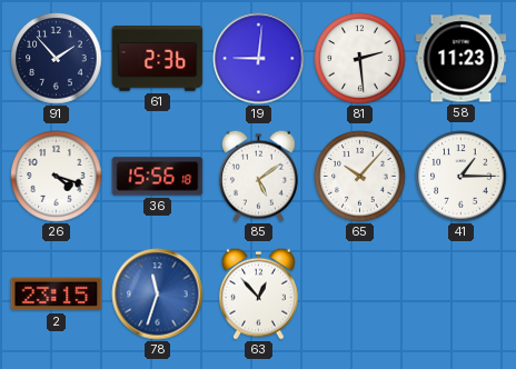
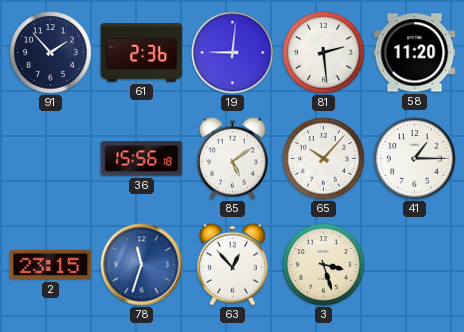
58: 11:23 -> 11:20 (415, 53)
26: 4:18 -> none (57, 177)
3: none -> 3:27 (324, 265)
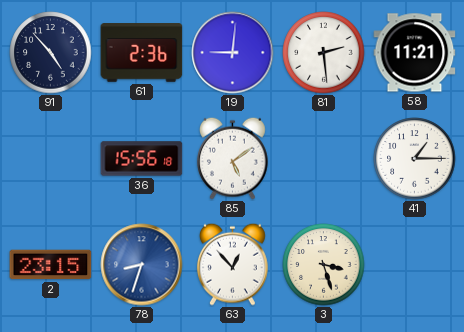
91: 1:53 -> 4:53 (51, 53)
58: 11:20 -> 11:21 (415, 53)
65: 10:07 -> none (324, 159)
78: 11:33 -> 8:33 (142, 265)
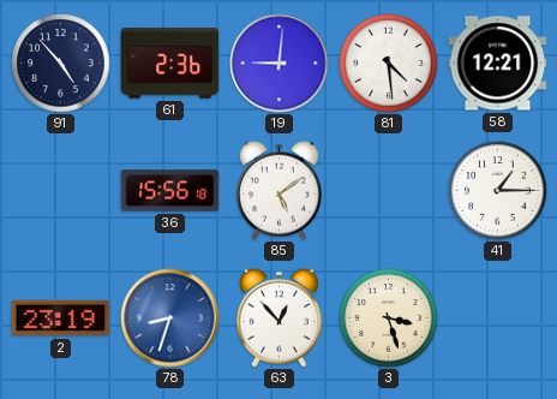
81: 2:29 -> 4:29 (389, 64)
58: 11:21 -> 12:21 (498, 64)
2: 23:15 -> 23:19 (61, 318)
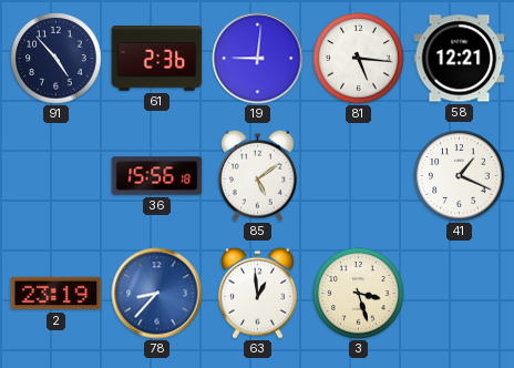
81: 4:29 -> 5:16 (359, 59)
41: 1:15 -> 1:19 (460, 176)
78: 8:33 -> 8:37 (157, 294)
63: 12:53 -> 12:59 (257, 293)
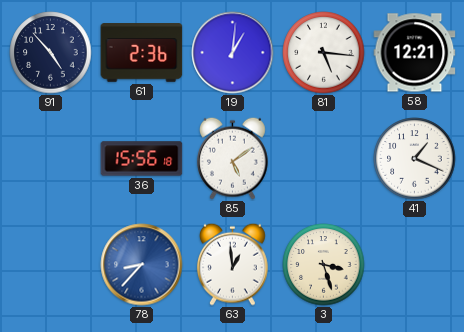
19: 9:01 -> 1:01 (233, 53)
2: 23:19 -> none (56, 294)
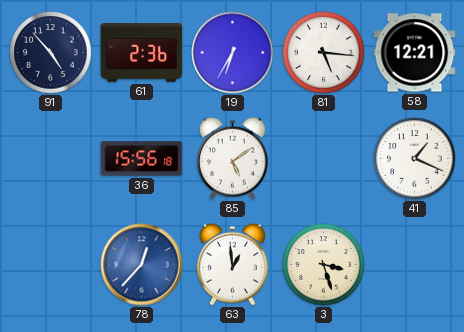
19: 1:01 -> 6:35 (233, 53)
78: 8:37 -> 12:37 (142, 265)
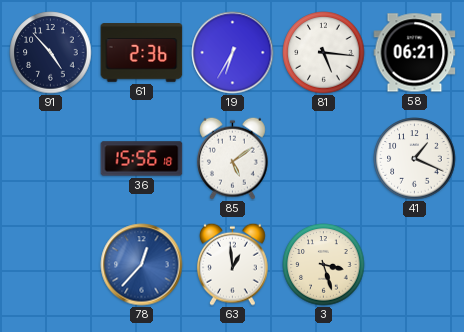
58: 12:21 -> 06:21 (415, 53)
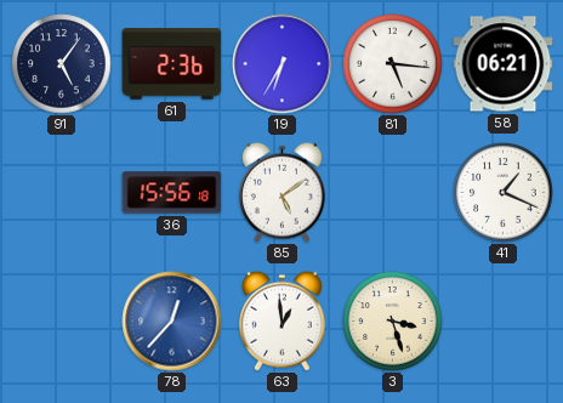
91: 4:53 -> 5:06 (62, 64)
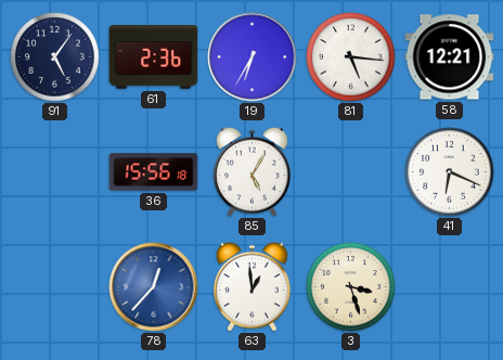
58: 06:21 -> 12:21 (450, 57)
85: 5:09 -> 5:05 (251, 171)
41: 1:19 -> 6:19 (450, 172)
